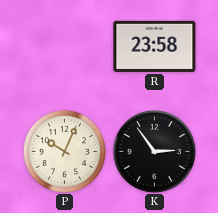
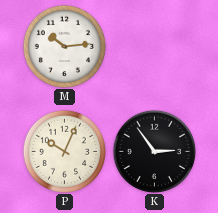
M: none -> 10:14 (64, 46)
R: 23:58 -> none (155, 46)
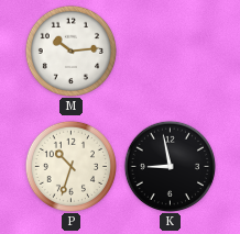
P: 10:04 -> 10:33 (70, 166)
K: 2:54 -> 8:58 (170, 166)
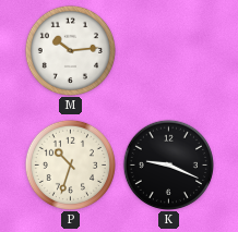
K: 8:58 -> 9:19 (168, 164)
